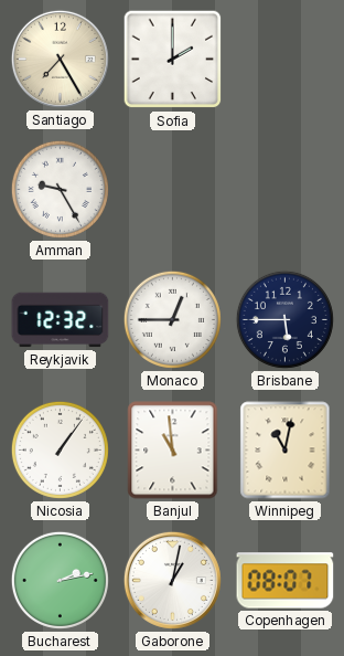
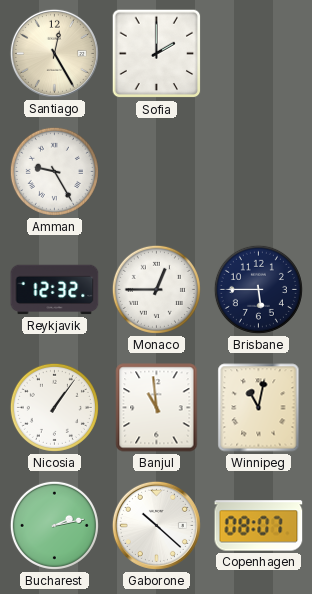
Santiago: 7:25 -> 12:25 (54, 53)
Gaborone: 1:02 -> 10:22 (156, 525)
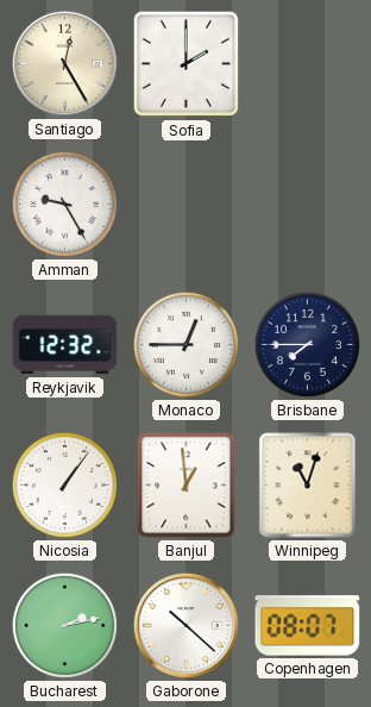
Brisbane: 5:45 -> 7:45 (307, 344)
Banjul: 10:59 -> 12:59 (187, 486)
Winnipeg: 11:02 -> 11:03 (308, 486)
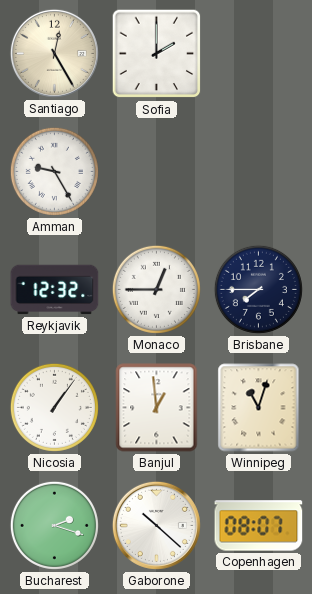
Bucharest: 2:13 -> 2:18 (54, 525)
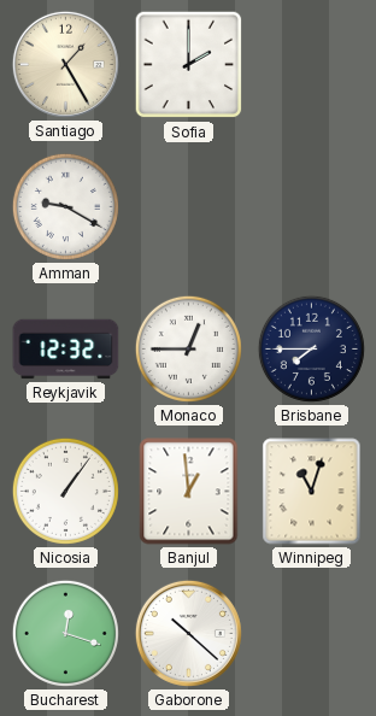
Santiago: 12:25 -> 1:25 (65, 64)
Amman: 9:25 -> 9:20 (65, 206)
Bucharest: 2:18 -> 12:18 (65, 633)
Copenhagen: 08:07 -> none (259, 526)
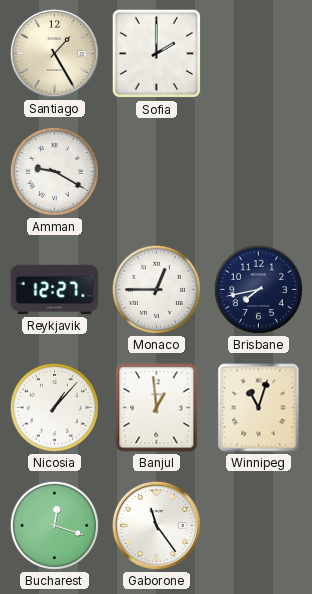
Reykjavik: 12:32 -> 12:27 (55, 290)
Brisbane: 7:45 -> 7:43 (258, 289)
Nicosia: 1:06 -> 1:07 (54, 407)
Gaborone: 10:22 -> 11:24 (156, 525)
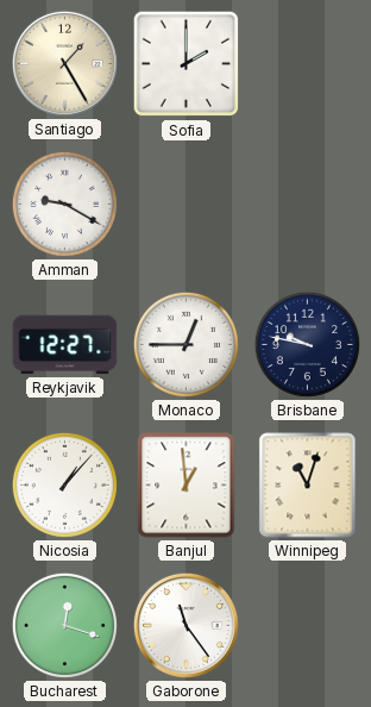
Brisbane: 7:43 -> 9:47 (307, 344)
